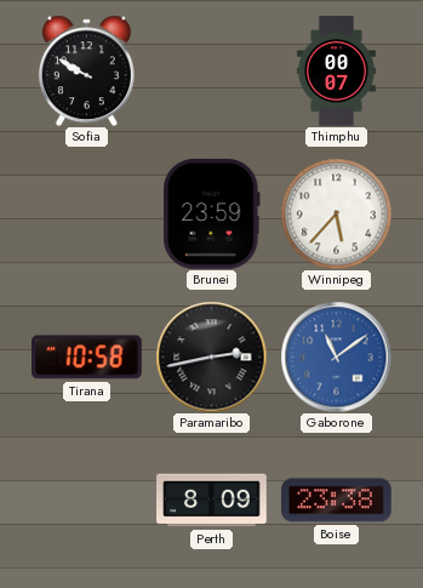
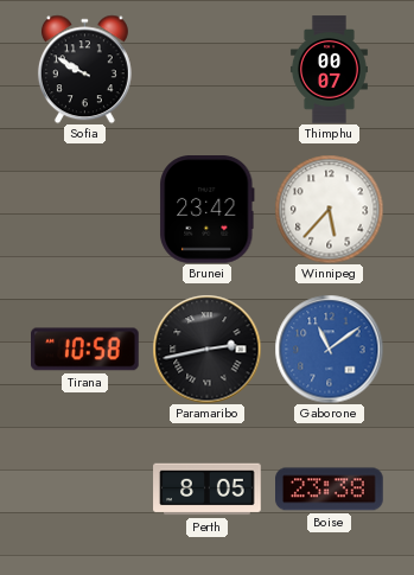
Brunei: 23:59 -> 23:42 (208, 210)
Perth: 8:09 -> 8:05 (208, 490)
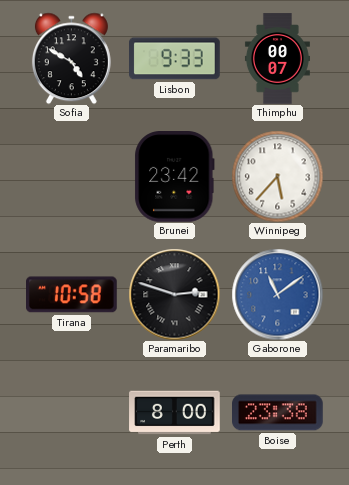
Sofia: 9:50 -> 4:50 (71, 58)
Lisbon: none -> 9:33 (175, 59)
Paramaribo: 2:43 -> 2:48 (174, 294)
Perth: 8:05 -> 8:00 (175, 413)
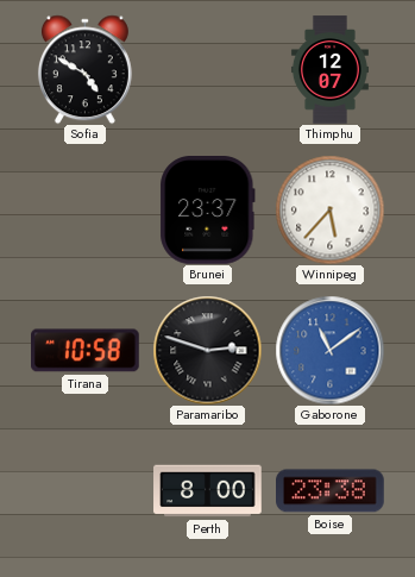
Lisbon: 9:33 -> none (175, 59)
Thimphu: 00:07 -> 12:07 (329, 70)
Brunei: 23:42 -> 23:37 (208, 211)
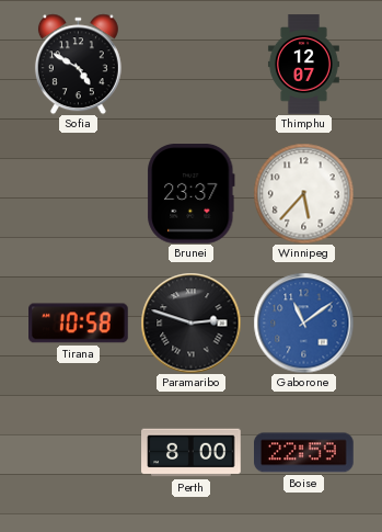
Boise: 23:38 -> 22:59 (304, 453)
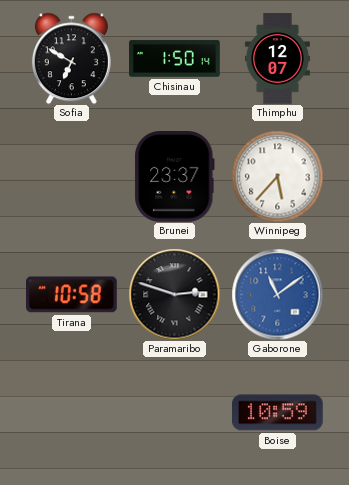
Sofia: 4:50 -> 6:50 (71, 58)
Chisinau: none -> 1:50 (175, 59)
Perth: 8:00 -> none (192, 453)
Boise: 22:59 -> 10:59 (278, 413)
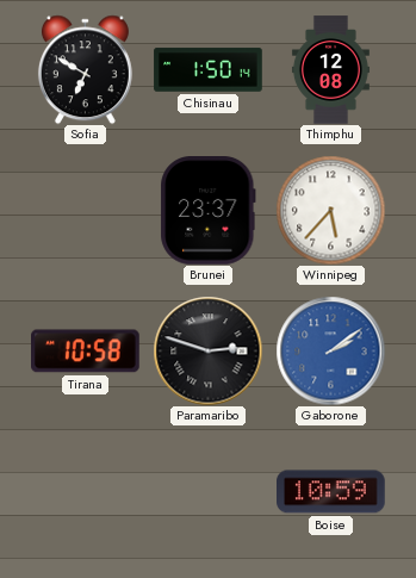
Thimphu: 12:07 -> 12:08 (330, 70)
Gaborone: 11:09 -> 2:09 (330, 350)
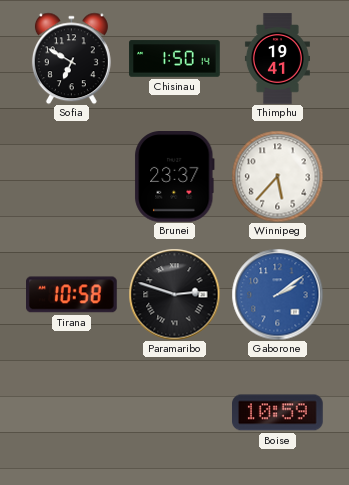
Thimphu: 12:08 -> 19:41 (277, 59)
